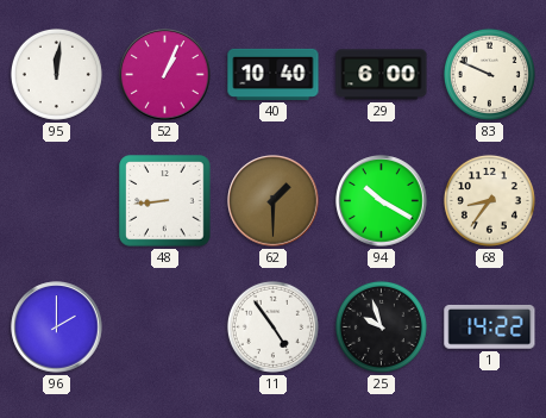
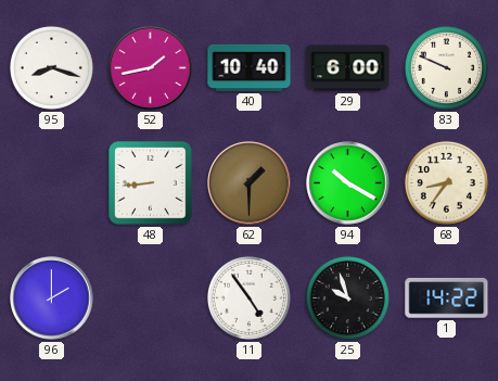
95: 12:01 -> 8:18 (51, 67)
52: 1:04 -> 1:43 (151, 68)
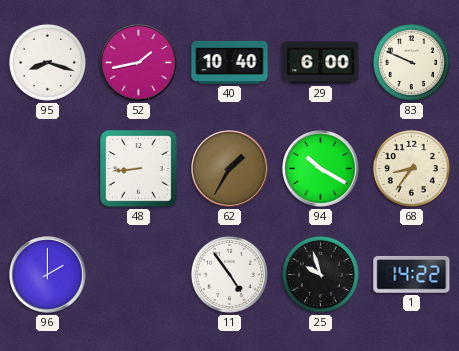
62: 1:30 -> 1:35 (230, 169)
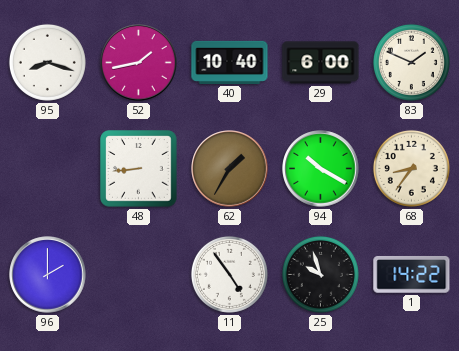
83: 9:49 -> 1:49 (411, 62)
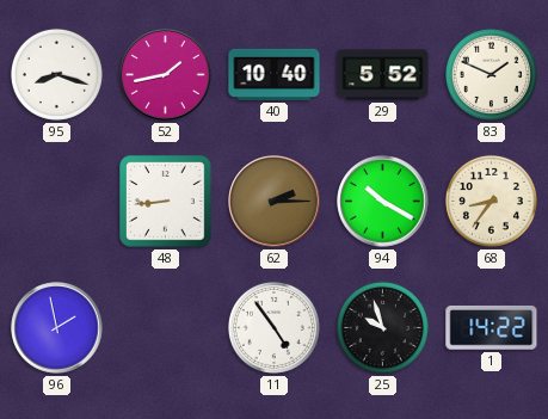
29: 6:00 -> 5:52 (383, 75)
62: 1:35 -> 2:15 (275, 202)
96: 2:00 -> 1:58 (57, 328)
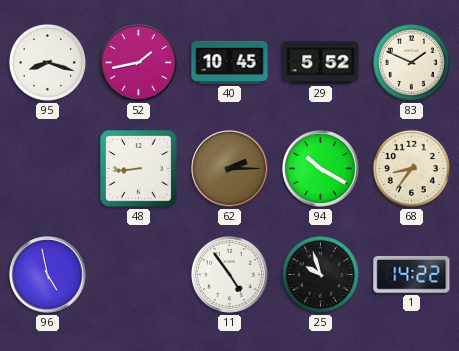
40: 10:40 -> 10:45 (230, 62)
96: 1:58 -> 4:58 (48, 275)
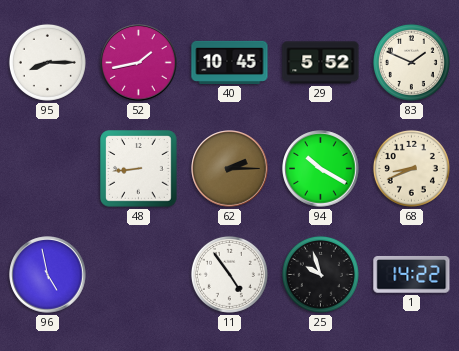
95: 8:18 -> 8:15 (47, 62)
68: 8:36 -> 8:41 (411, 168)
